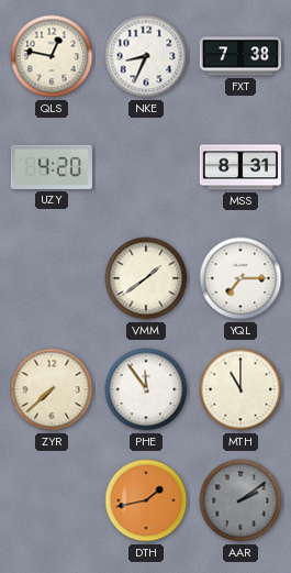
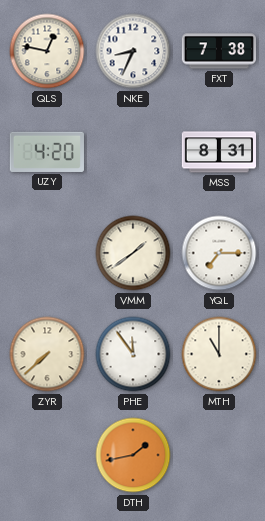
AAR: 2:09 -> none (240, 500)
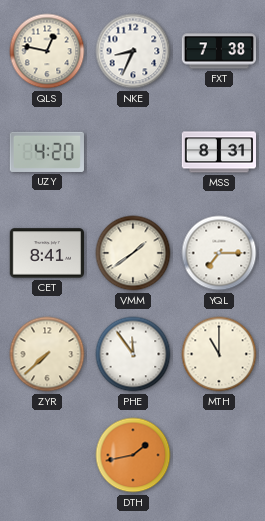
CET: none -> 8:41 (46, 253)
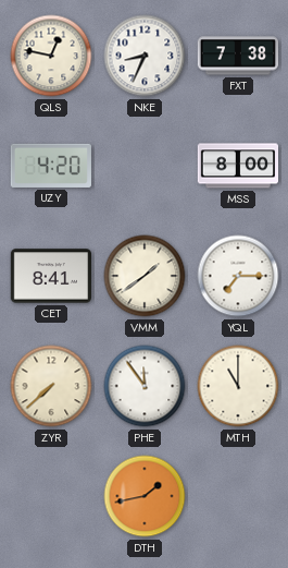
MSS: 8:31 -> 8:00 (237, 166)
